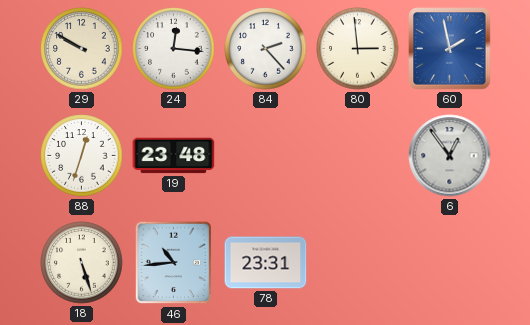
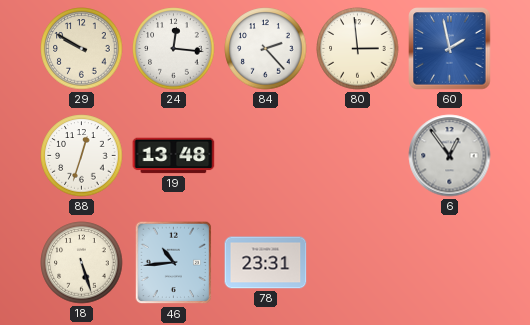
19: 23:48 -> 13:48 (174, 156)
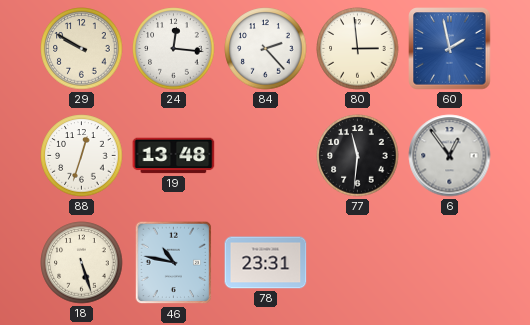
77: none -> 11:31 (358, 156)
46: 10:44 -> 10:47 (174, 263)
